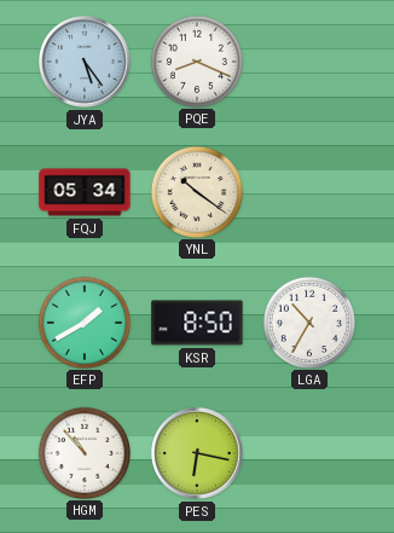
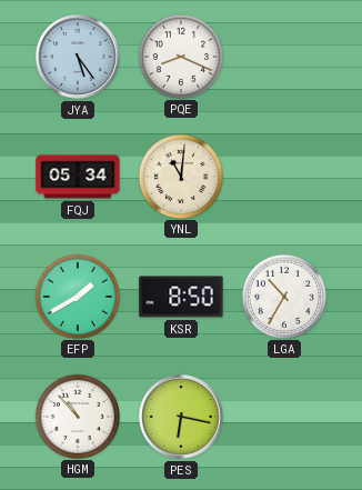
YNL: 10:21 -> 11:01 (180, 176)
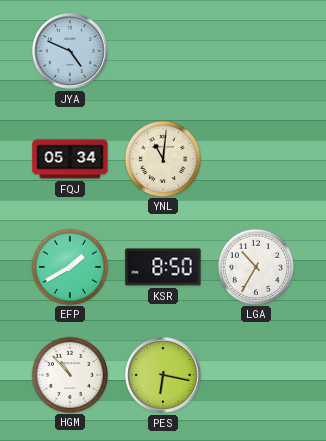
JYA: 5:24 -> 4:49 (71, 52)
PQE: 8:19 -> none (180, 56)
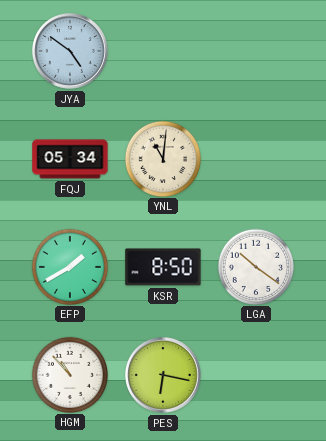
JYA: 4:49 -> 4:51 (71, 52)
LGA: 10:35 -> 10:21 (255, 266)
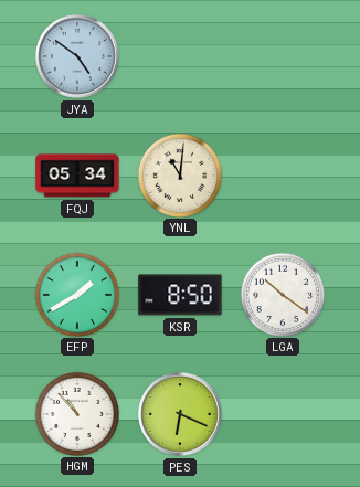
PES: 6:17 -> 6:19 (181, 415)
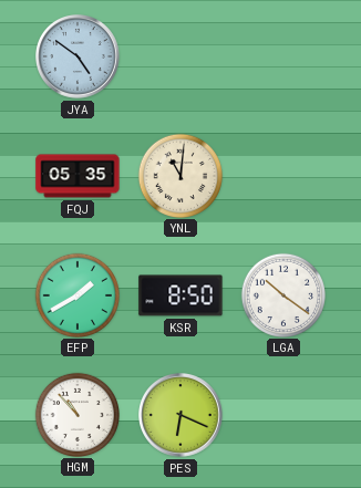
FQJ: 05:34 -> 05:35 (78, 176)
